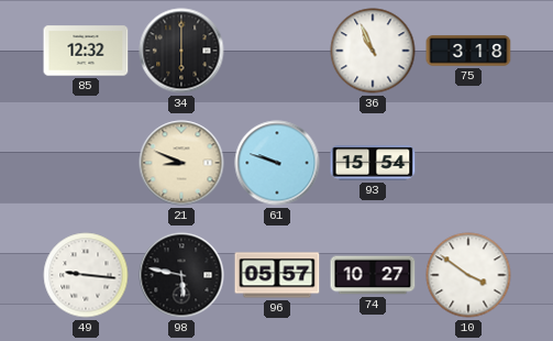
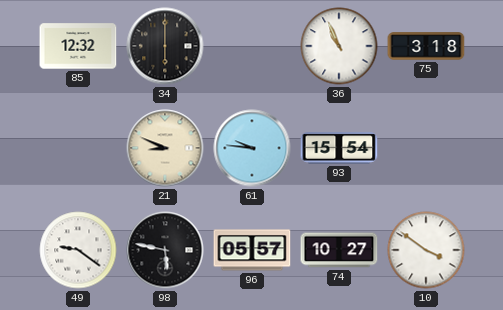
61: 9:48 -> 9:46 (252, 148)
49: 9:16 -> 9:21 (78, 250)
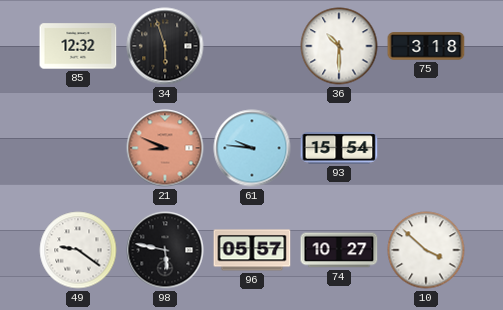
34: 6:00 -> 5:57 (165, 46)
36: 10:56 -> 10:30 (339, 46)
21 dial: cream -> salmon (165, 148)
10: 3:51 -> 3:52 (426, 250)
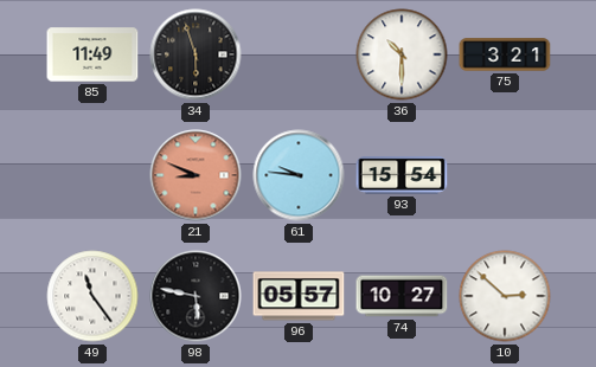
85: 12:32 -> 11:49 (92, 54)
75: 3:18 -> 3:21 (505, 54)
49: 9:21 -> 11:24 (92, 296)
10: 3:52 -> 2:52 (505, 296)
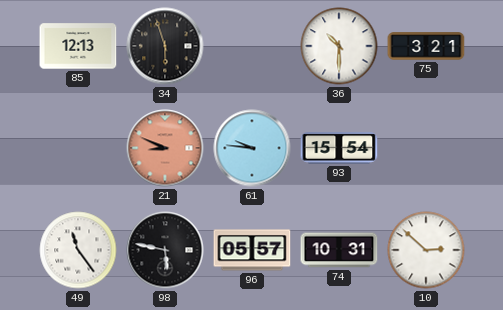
85: 11:49 -> 12:13 (78, 46)
74: 10:27 -> 10:31 (339, 250)
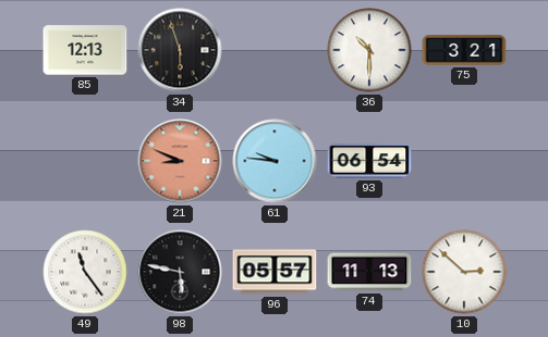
93: 15:54 -> 06:54 (369, 161)
74: 10:31 -> 11:13 (369, 272)
